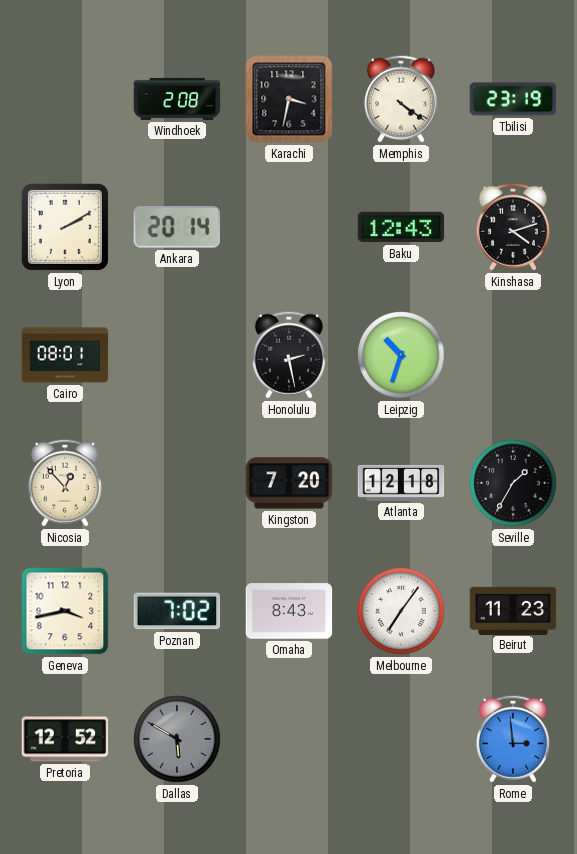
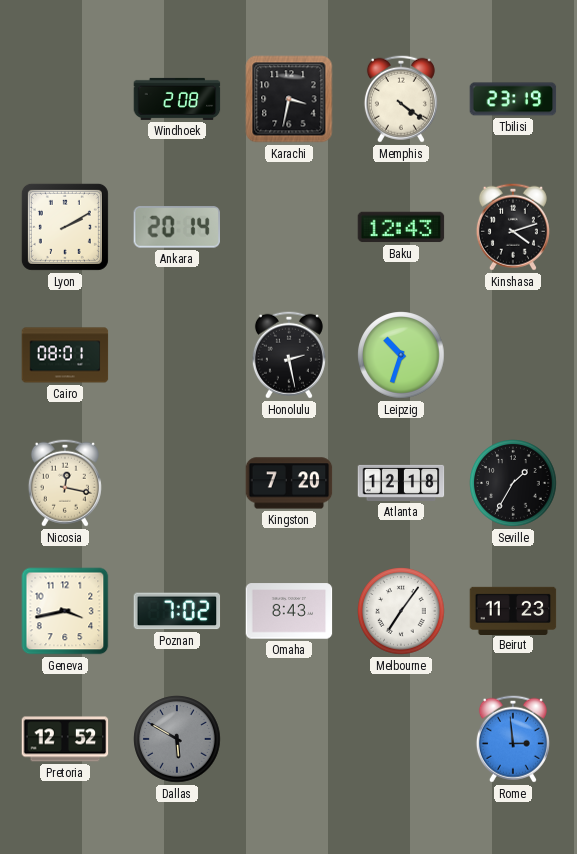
Nicosia: 12:53 -> 12:17 (65, 483)
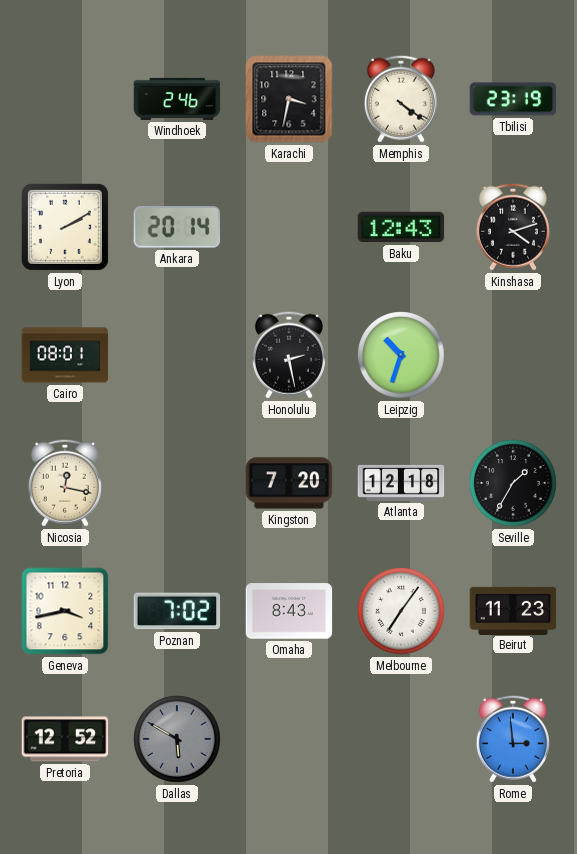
Windhoek: 2:08 -> 2:46 (177, 99)
